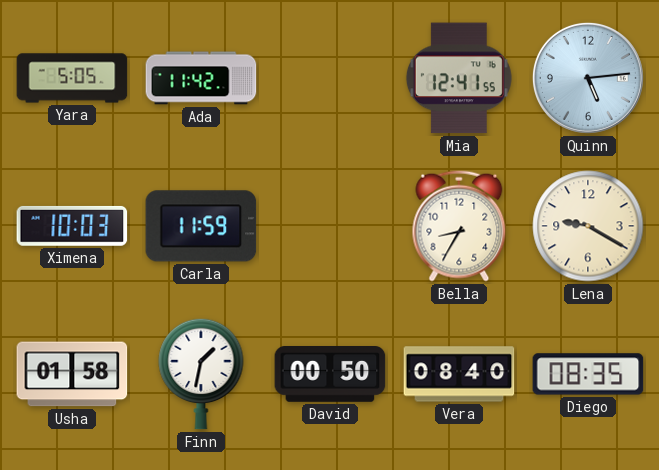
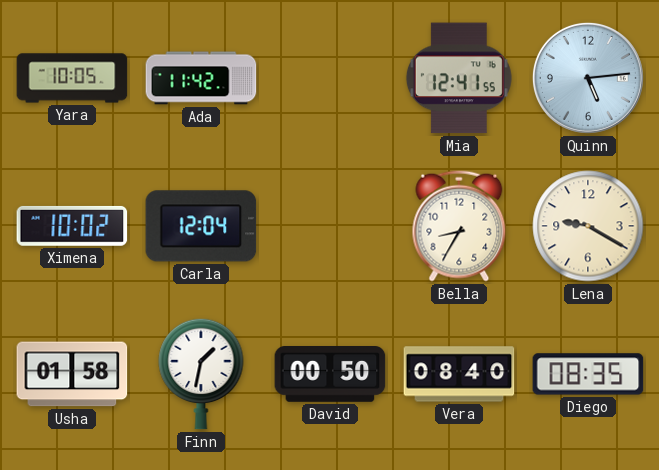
Yara: 5:05 -> 10:05 (72, 78)
Ximena: 10:03 -> 10:02 (72, 226)
Carla: 11:59 -> 12:04 (201, 226)
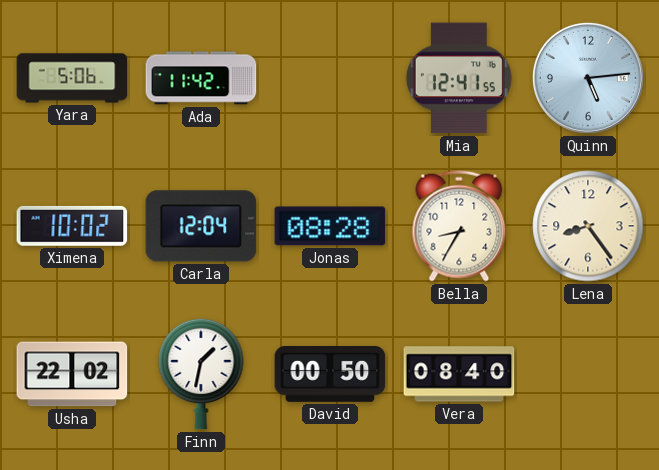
Yara: 10:05 -> 5:06 (72, 78)
Jonas: none -> 08:28 (330, 226)
Lena: 9:20 -> 8:24 (588, 226)
Usha: 01:58 -> 22:02 (72, 374)
Diego: 08:35 -> none (588, 374)
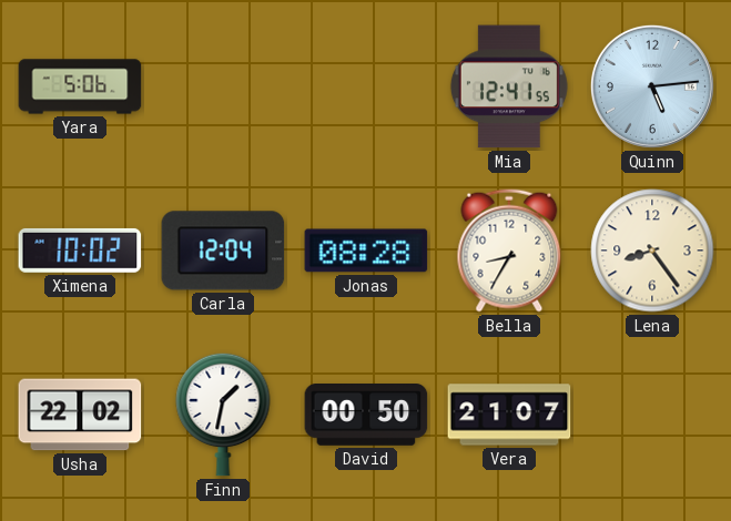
Ada: 11:42 -> none (201, 78)
Vera: 08:40 -> 21:07 (509, 415)
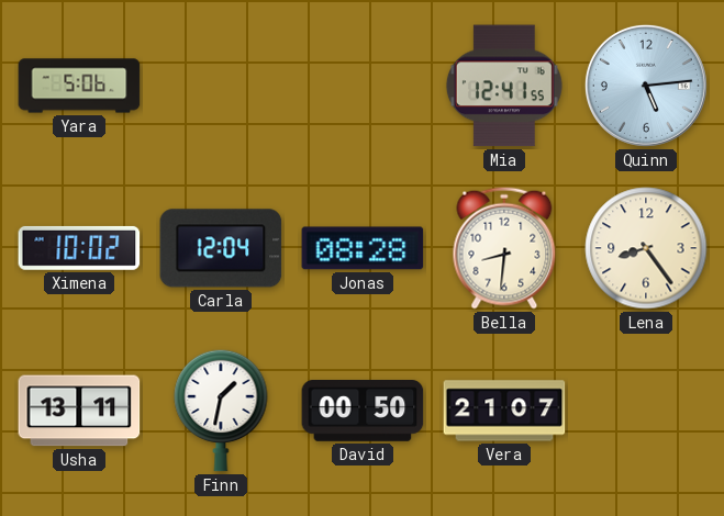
Bella: 8:35 -> 8:31 (504, 248)
Usha: 22:02 -> 13:11 (79, 411)
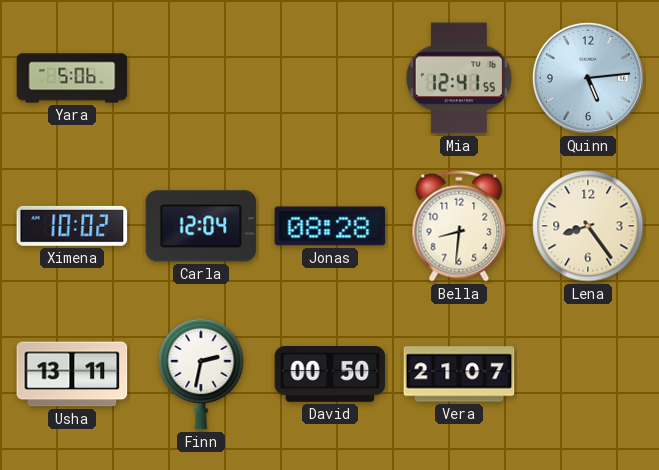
Finn: 1:32 -> 2:32 (201, 374)
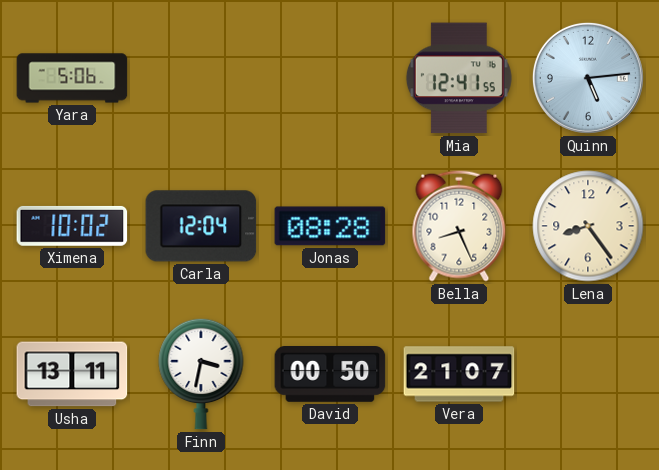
Bella: 8:31 -> 8:26 (459, 226)
Finn: 2:32 -> 3:32 (201, 374)
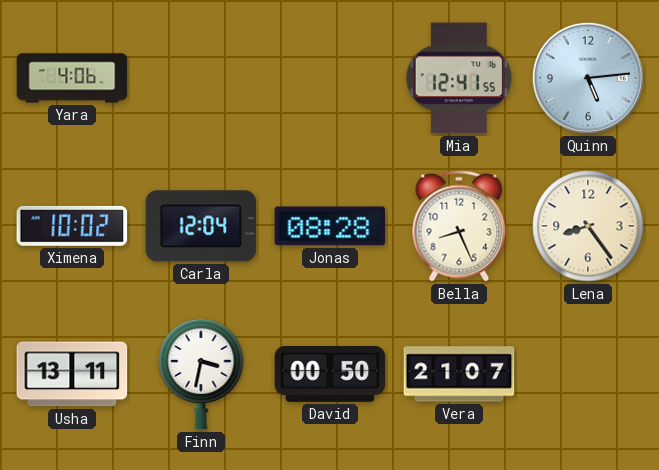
Yara: 5:06 -> 4:06 (72, 78)
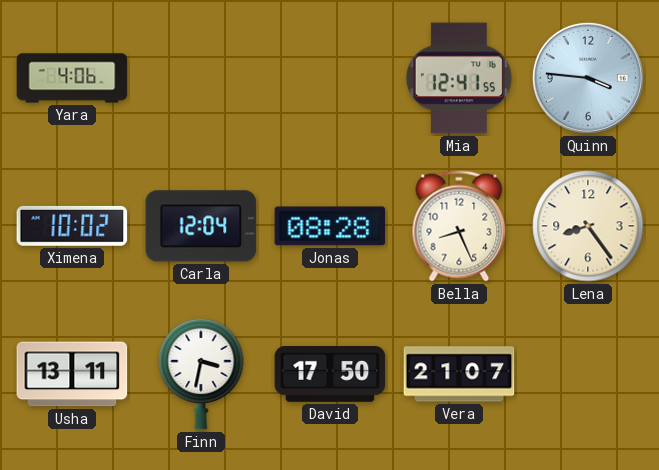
Quinn: 5:14 -> 3:46 (588, 78)
David: 00:50 -> 17:50 (330, 375)
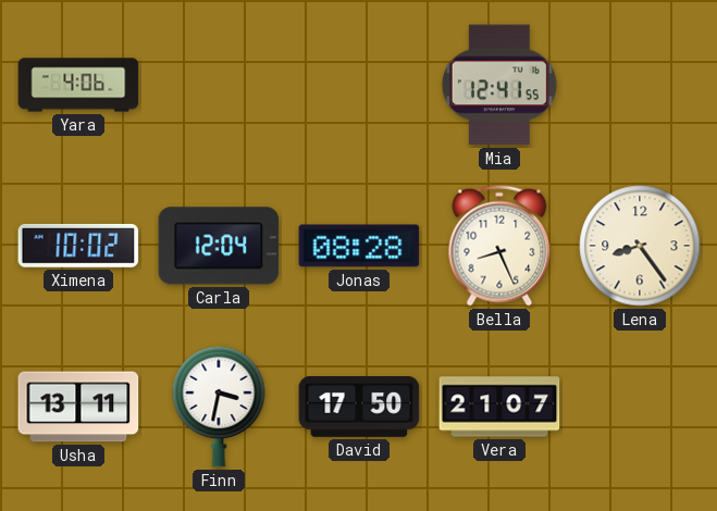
Quinn: 3:46 -> none (588, 78)
